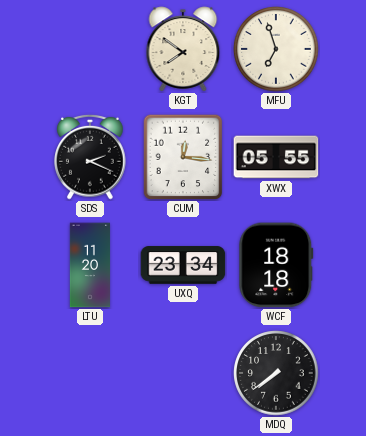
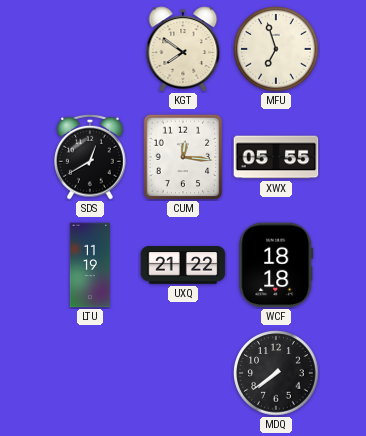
SDS: 2:19 -> 12:40 (90, 157)
LTU: 11:20 -> 11:19 (90, 265)
UXQ: 23:34 -> 21:22 (183, 265)
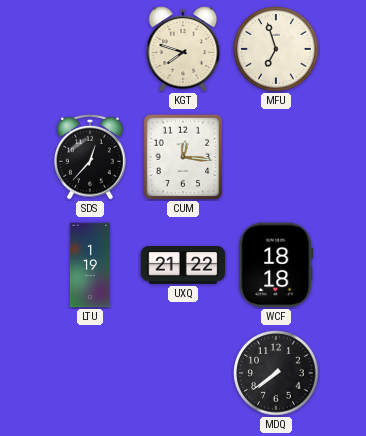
KGT: 7:51 -> 7:48 (183, 49)
SDS: 12:40 -> 12:37 (90, 157)
XWX: 05:55 -> none (276, 157)
LTU: 11:19 -> 1:19 (90, 265)
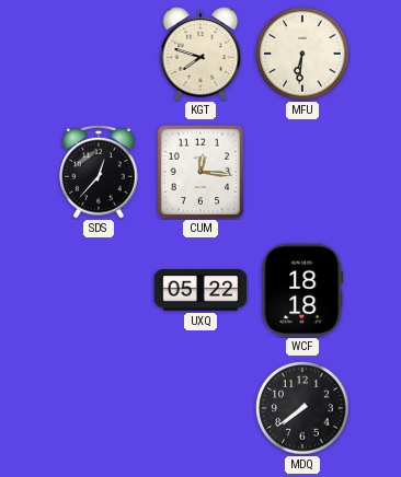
MFU: 6:57 -> 6:31 (302, 54)
LTU: 1:19 -> none (90, 265)
UXQ: 21:22 -> 05:22 (200, 290)
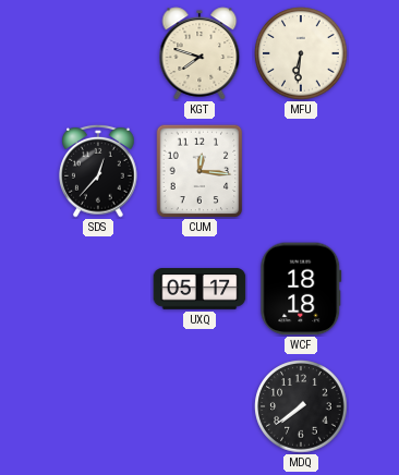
UXQ: 05:22 -> 05:17 (199, 289)
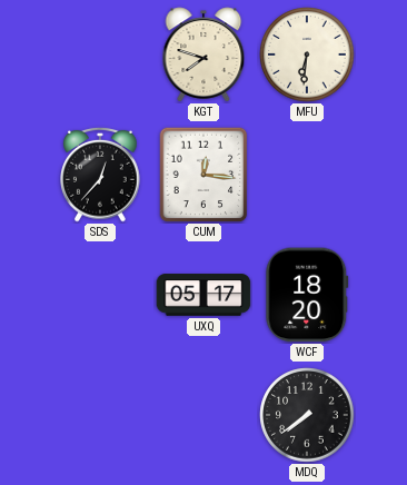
WCF: 18:18 -> 18:20 (307, 295)
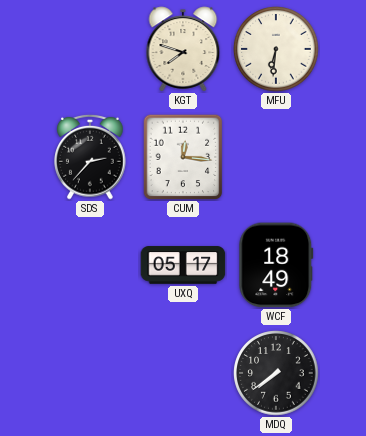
SDS: 12:37 -> 2:37 (90, 157)
WCF: 18:20 -> 18:49 (276, 265)
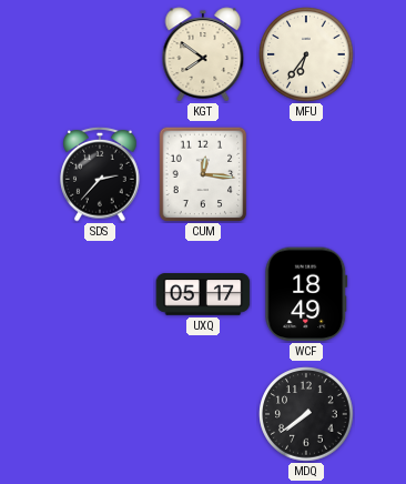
KGT: 7:48 -> 7:51 (203, 54)
MFU: 6:31 -> 6:36 (306, 54)
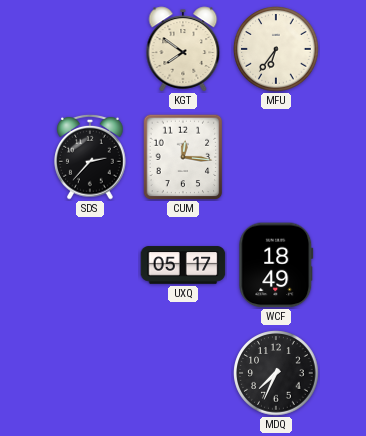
MDQ: 7:39 -> 7:34 (276, 373)
